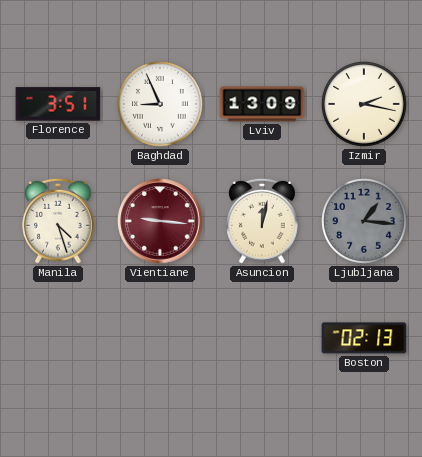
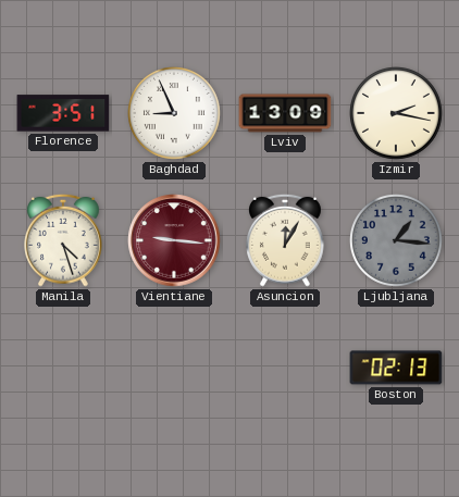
Asuncion: 12:02 -> 12:05 (286, 240)
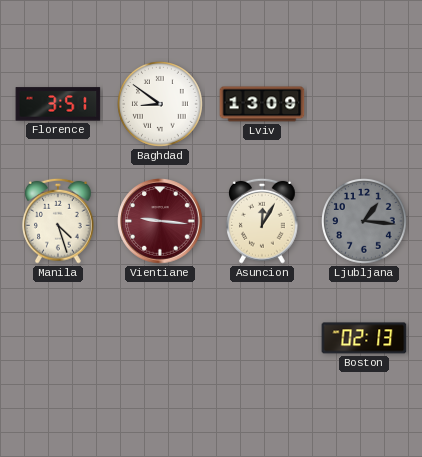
Baghdad: 8:56 -> 8:51 (161, 105)
Izmir: 2:17 -> none (397, 114)
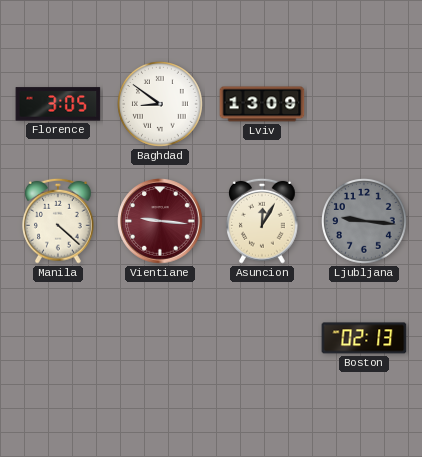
Florence: 3:51 -> 3:05 (58, 104)
Manila: 4:27 -> 4:22 (59, 221)
Ljubljana: 1:16 -> 9:16 (365, 222)
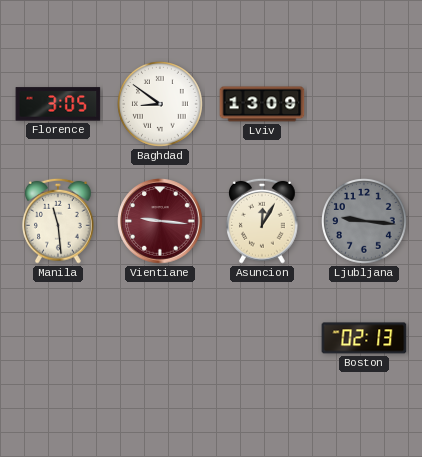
Manila: 4:22 -> 11:29 (59, 221)
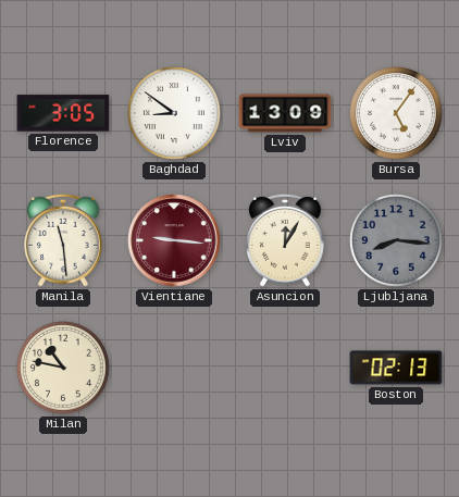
Bursa: none -> 5:06 (397, 114)
Ljubljana: 9:16 -> 8:16 (397, 241)
Milan: none -> 10:47 (64, 369)
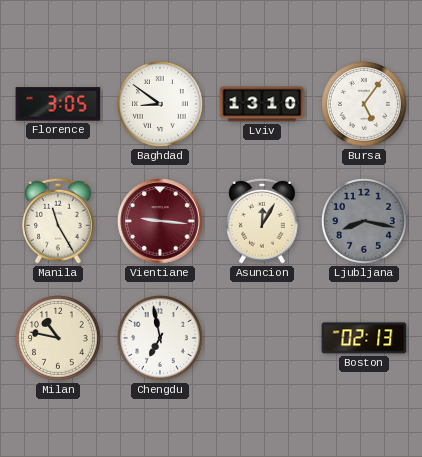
Lviv: 13:09 -> 13:10 (262, 104)
Manila: 11:29 -> 11:25 (59, 221)
Ljubljana: 8:16 -> 8:17 (365, 222)
Chengdu: none -> 6:58 (161, 339)
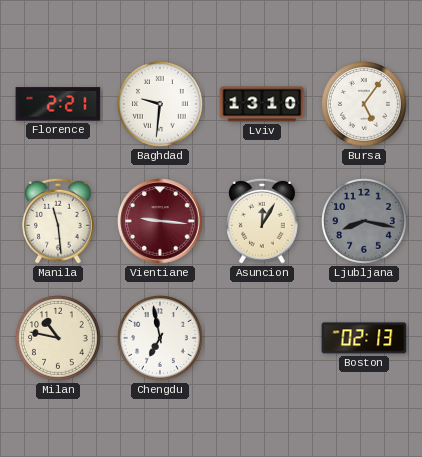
Florence: 3:05 -> 2:21 (58, 104)
Baghdad: 8:51 -> 9:31 (161, 105)
Manila: 11:25 -> 11:29 (59, 221)
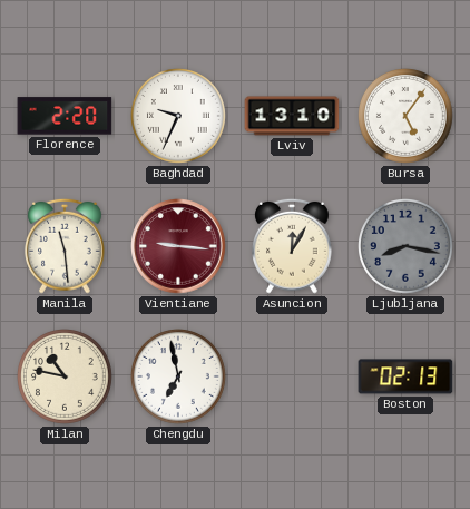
Florence: 2:21 -> 2:20 (65, 116)
Baghdad: 9:31 -> 9:34 (179, 117)
